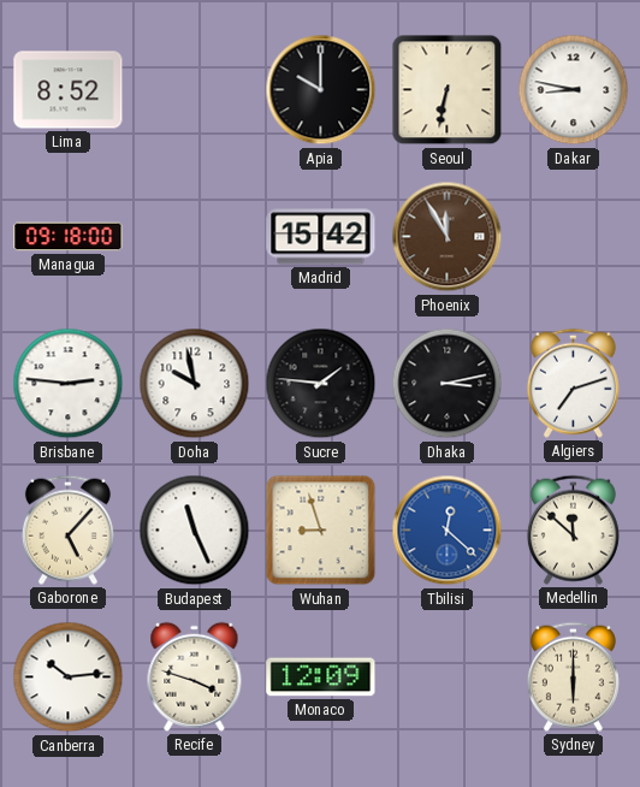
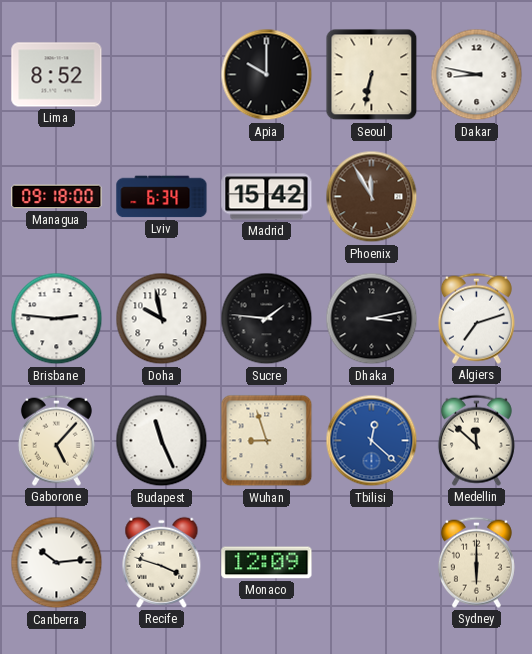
Lviv: none -> 6:34 (162, 197)
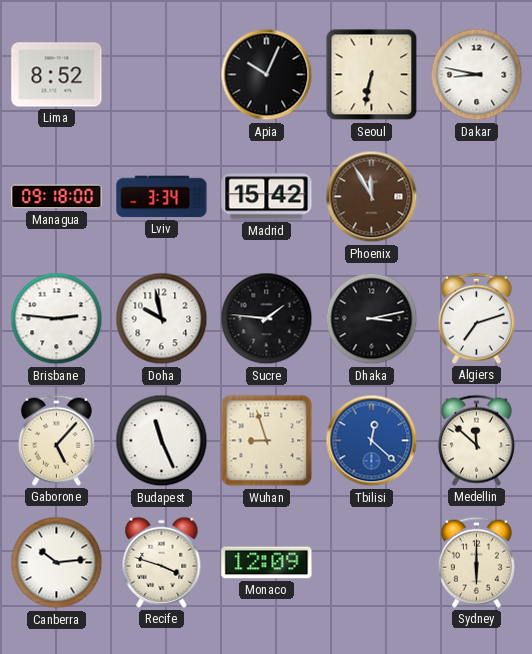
Apia: 10:00 -> 10:04 (267, 75)
Lviv: 6:34 -> 3:34 (162, 197)
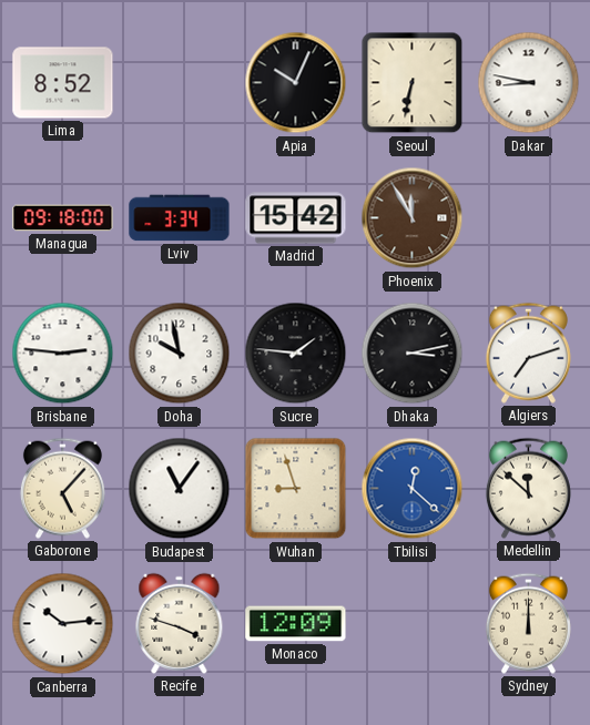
Budapest: 11:26 -> 11:06 (180, 489)
Sydney: 6:00 -> 12:00 (528, 623)
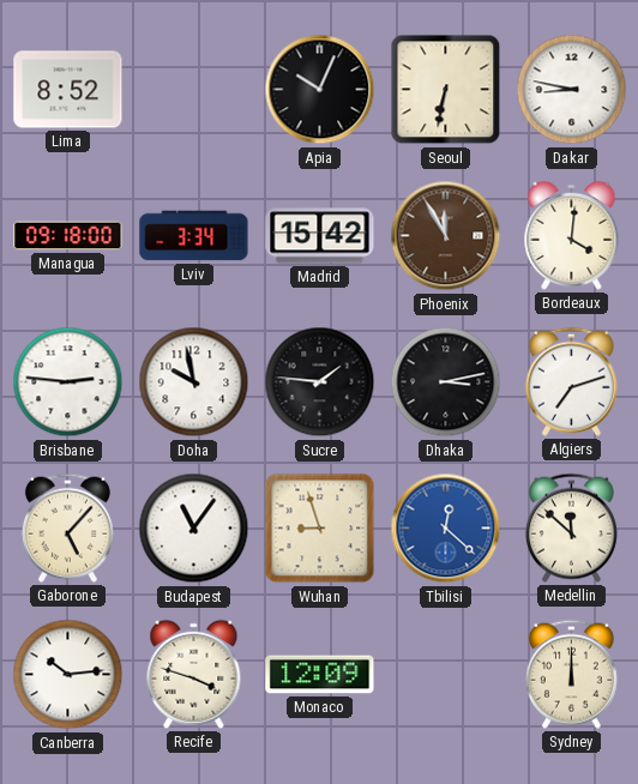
Bordeaux: none -> 4:01 (572, 235)
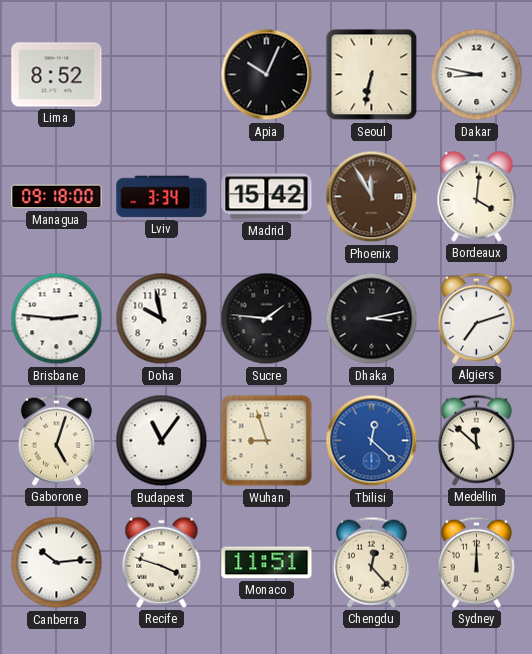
Gaborone: 5:07 -> 5:03 (56, 440)
Monaco: 12:09 -> 11:51 (267, 563)
Chengdu: none -> 12:23 (371, 562)
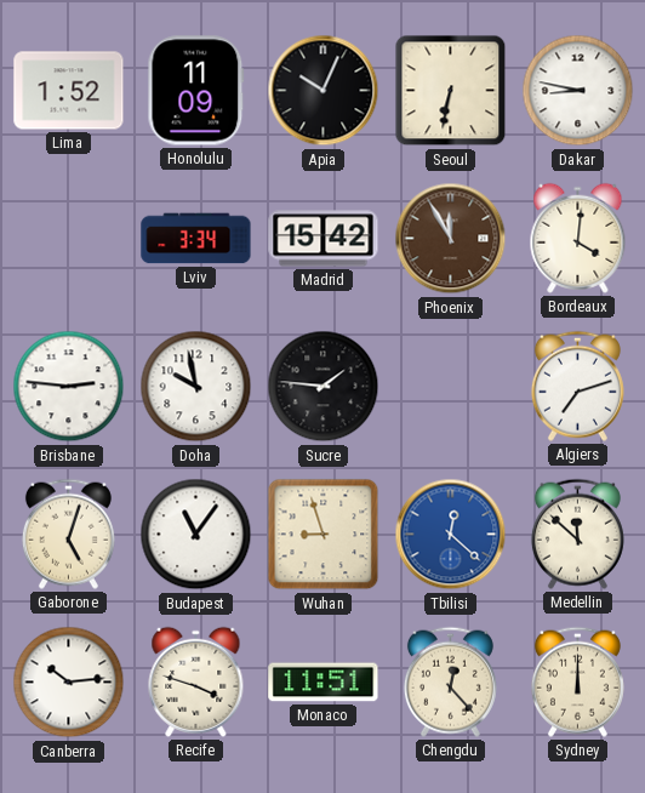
Lima: 8:52 -> 1:52 (69, 91)
Honolulu: none -> 11:09 (196, 91)
Managua: 09:18 -> none (57, 197)
Dhaka: 3:13 -> none (372, 319)
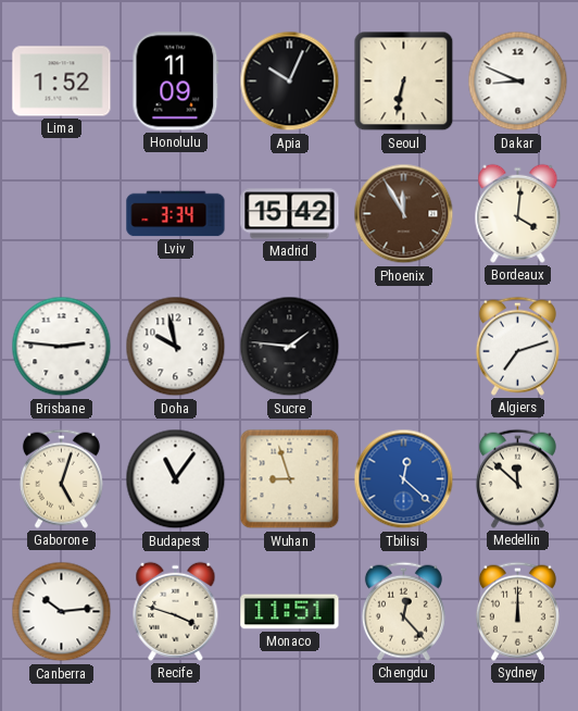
Dakar: 8:47 -> 8:49 (518, 82)
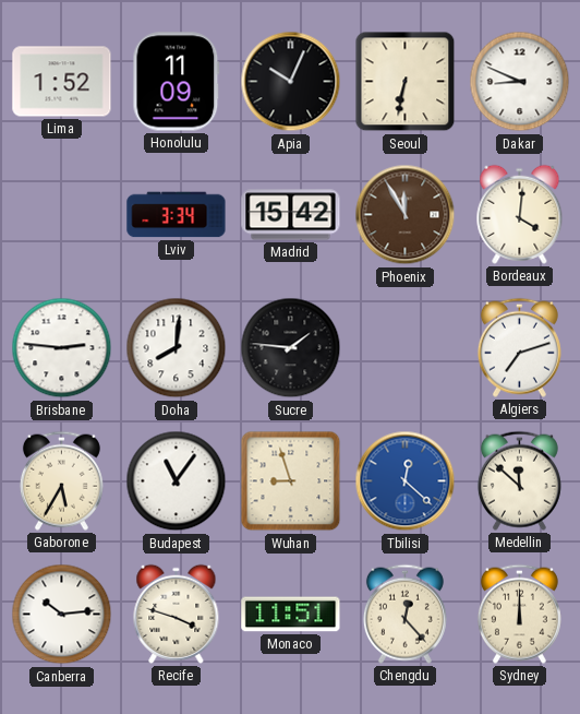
Doha: 9:58 -> 8:01 (177, 348)
Gaborone: 5:03 -> 5:35 (61, 480)
